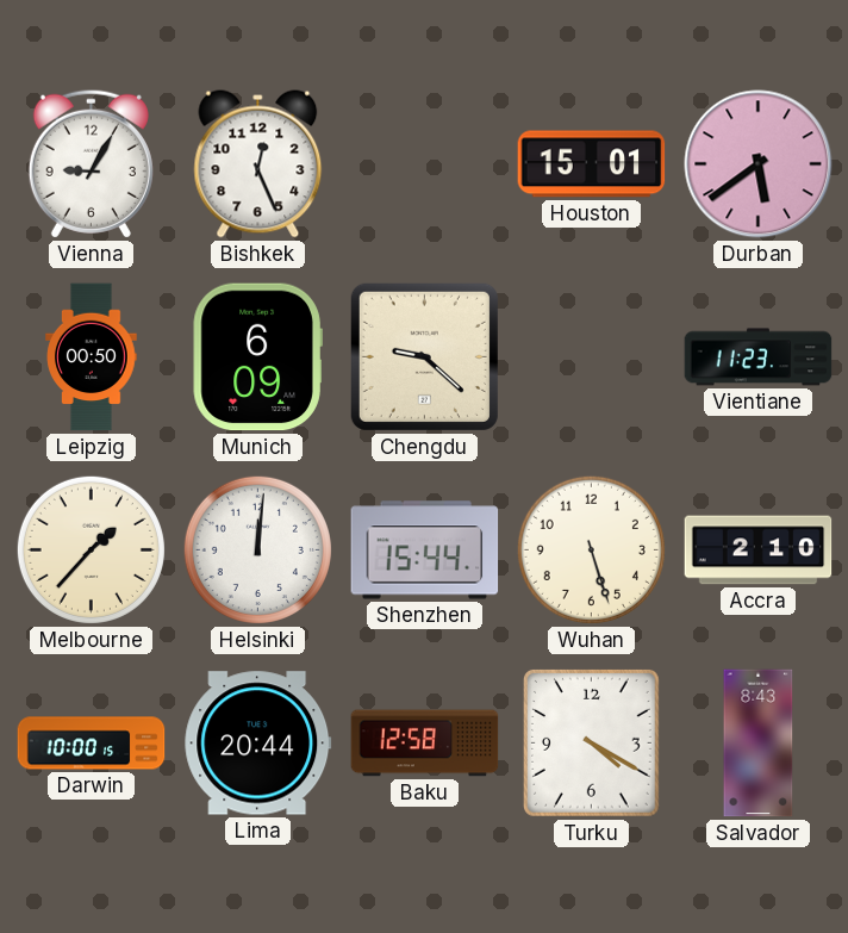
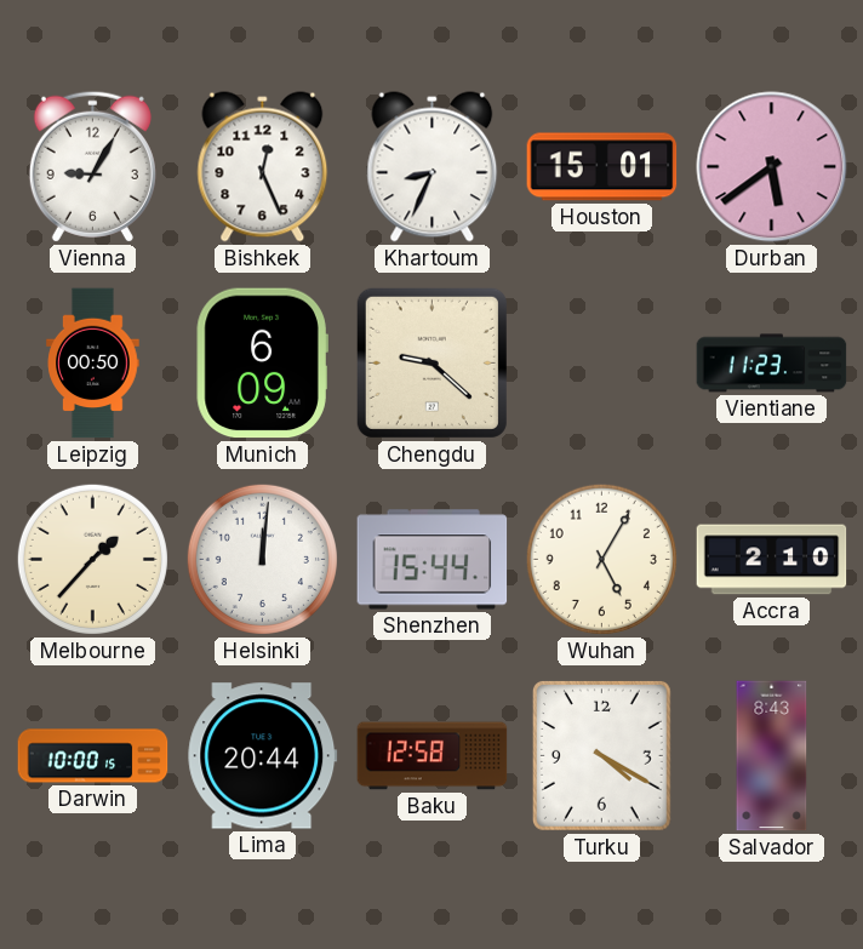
Khartoum: none -> 8:34 (433, 167)
Wuhan: 5:27 -> 5:05 (601, 559)
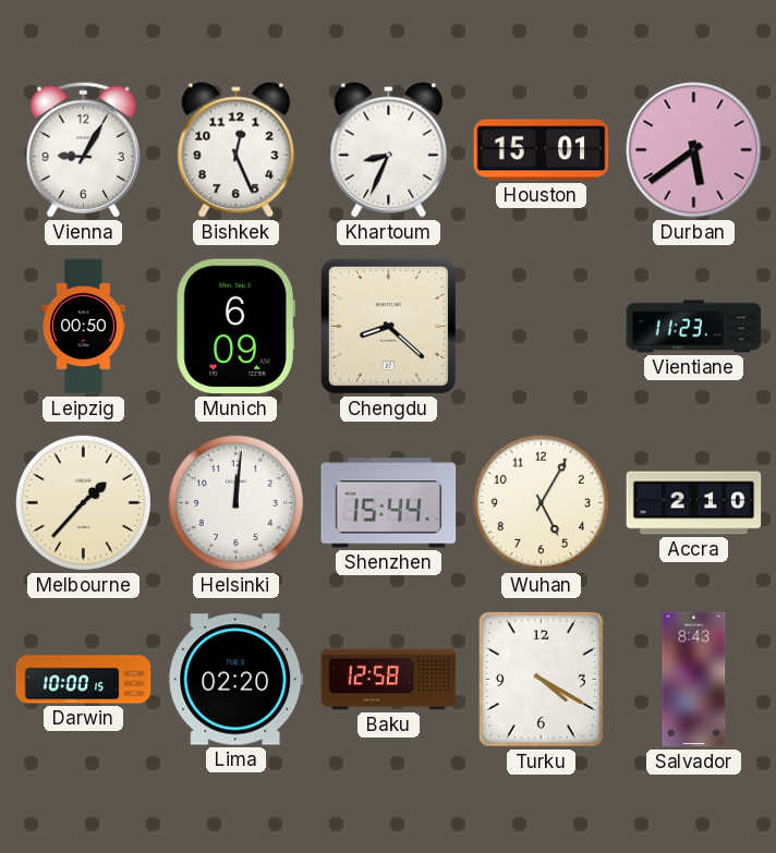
Chengdu: 9:22 -> 8:22 (388, 326)
Lima: 20:44 -> 02:20 (237, 680)
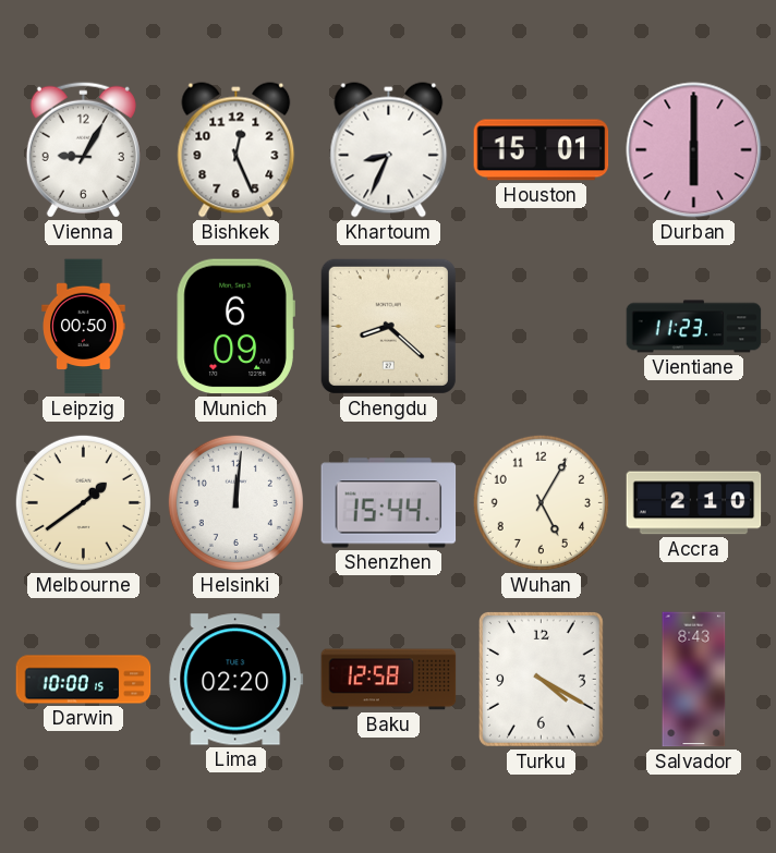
Durban: 5:39 -> 6:00 (694, 150)
Melbourne: 1:37 -> 1:39 (83, 502)
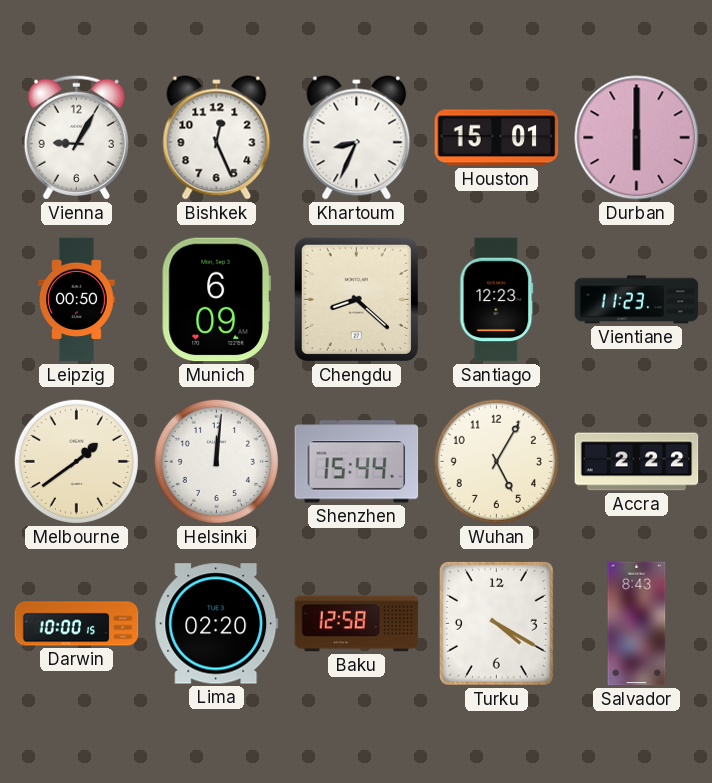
Santiago: none -> 12:23 (497, 300)
Accra: 2:10 -> 2:22 (637, 462)
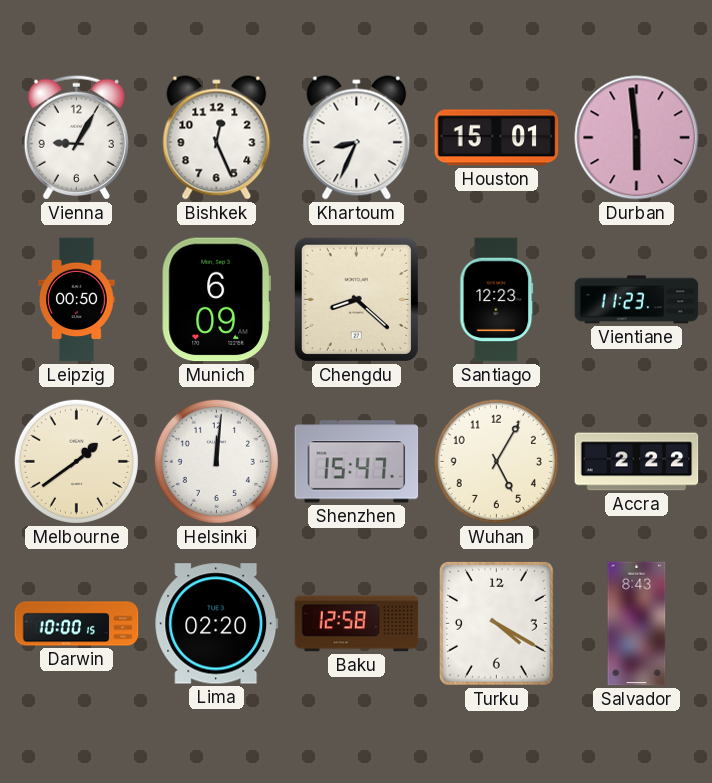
Durban: 6:00 -> 5:59 (637, 138)
Shenzhen: 15:44 -> 15:47 (357, 462)
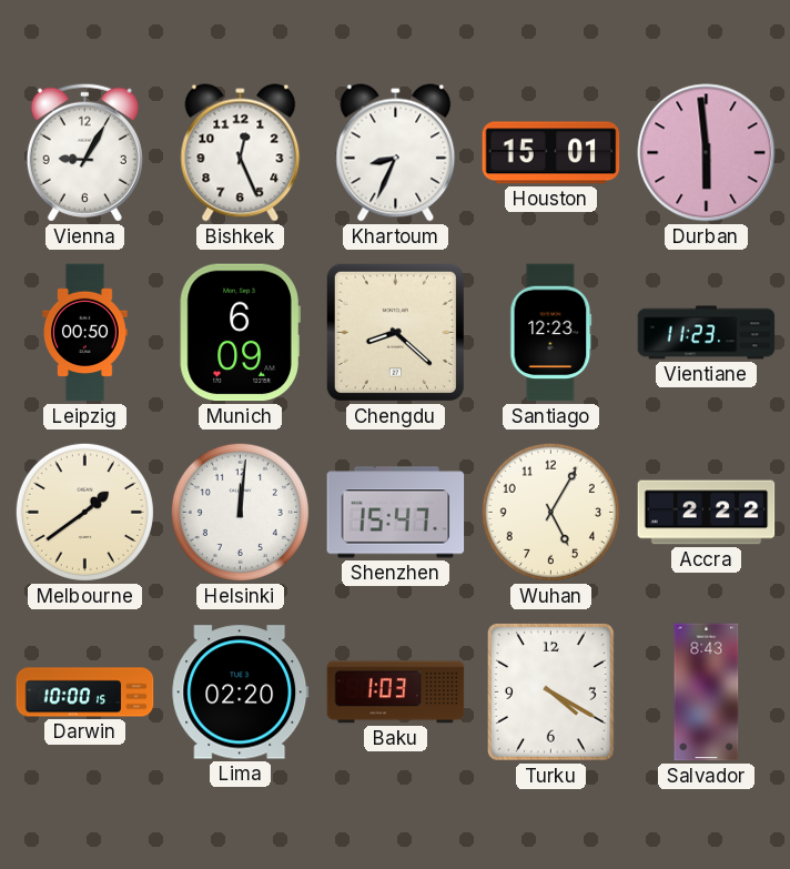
Baku: 12:58 -> 1:03 (396, 693)
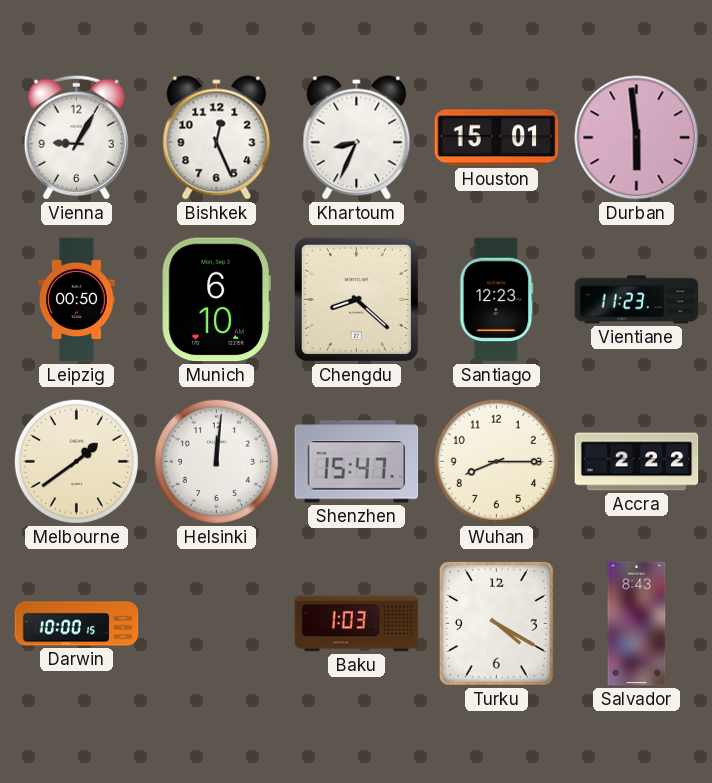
Munich: 6:09 -> 6:10 (216, 300)
Wuhan: 5:05 -> 8:15 (496, 461)
Lima: 02:20 -> none (241, 693)
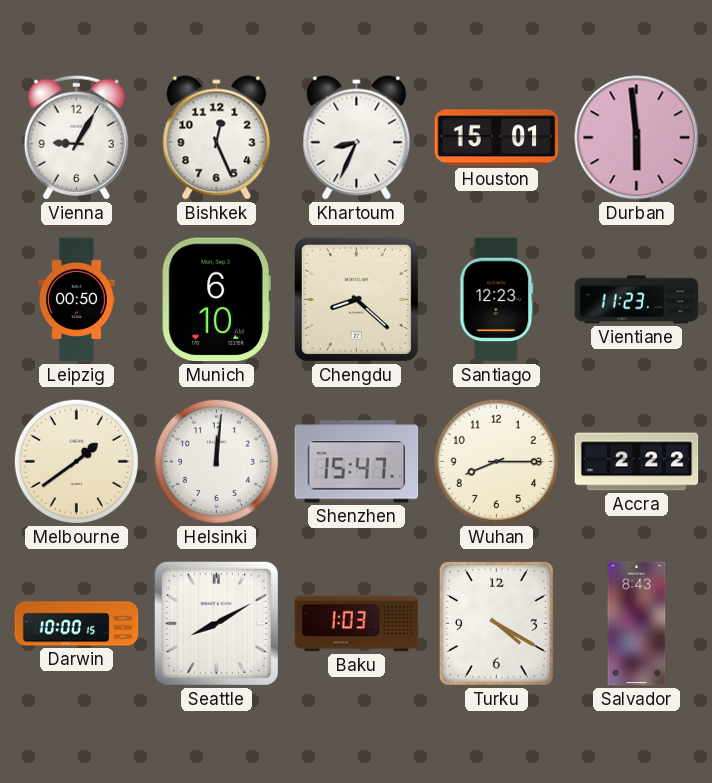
Seattle: none -> 8:10 (216, 623)
